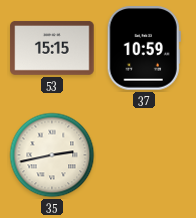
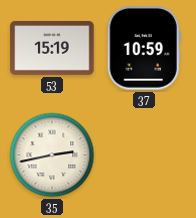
53: 15:15 -> 15:19 (52, 48)
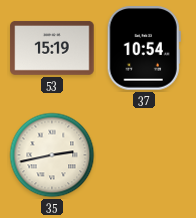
37: 10:59 -> 10:54 (144, 48)
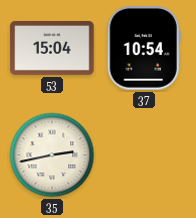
53: 15:19 -> 15:04 (52, 48)
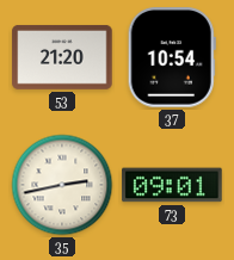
53: 15:04 -> 21:20 (62, 57)
73: none -> 09:01 (172, 185)
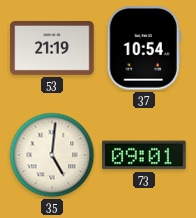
53: 21:20 -> 21:19 (52, 48)
35: 2:43 -> 5:01 (52, 155)
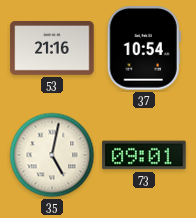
53: 21:19 -> 21:16 (52, 48)
35: 5:01 -> 5:02 (52, 155)
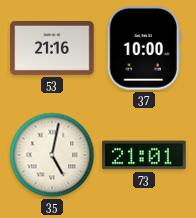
37: 10:54 -> 10:00 (144, 48)
73: 09:01 -> 21:01 (144, 155)
